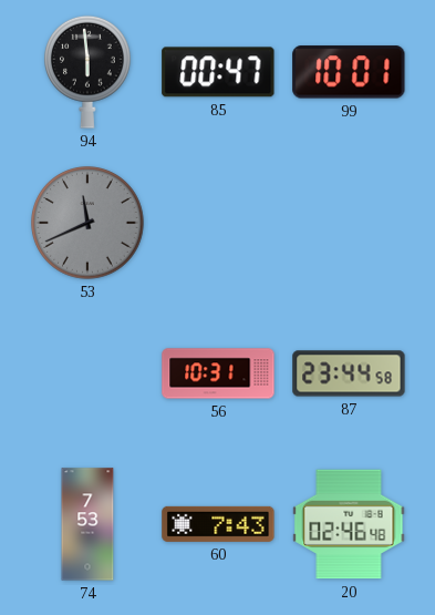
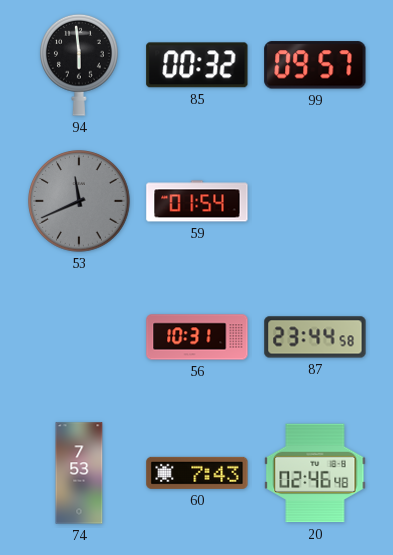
85: 00:47 -> 00:32 (197, 65)
99: 10:01 -> 09:57 (315, 65)
59: none -> 01:54 (197, 201)
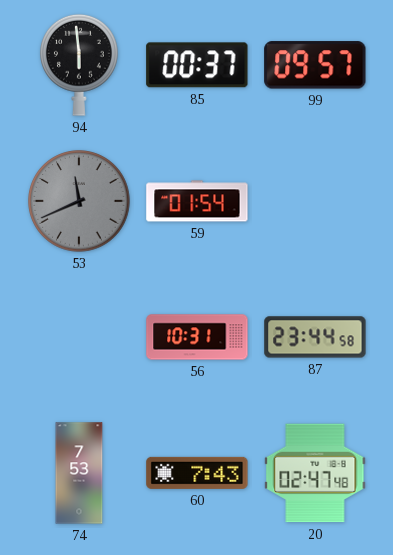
85: 00:32 -> 00:37 (197, 65)
20: 02:46 -> 02:47 (315, 473)
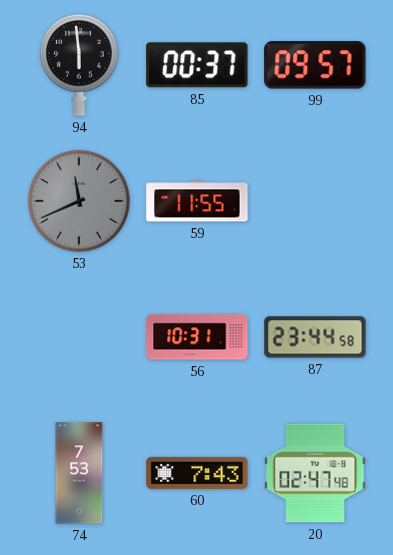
59: 01:54 -> 11:55 (197, 201)
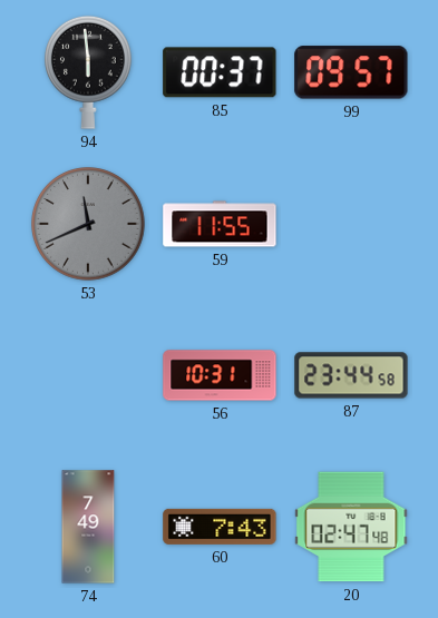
74: 7:53 -> 7:49 (88, 527)
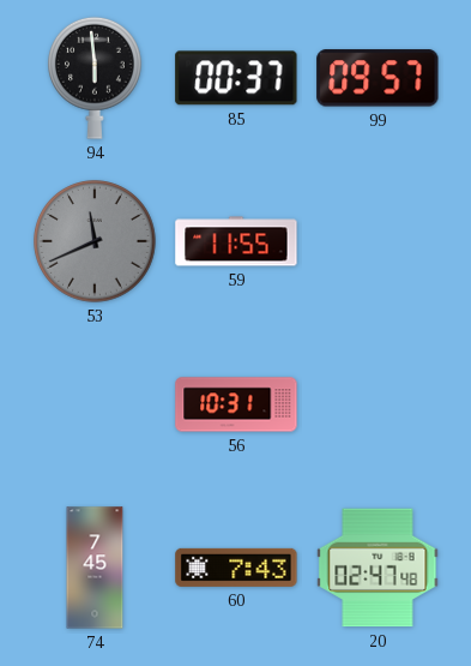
87: 23:44 -> none (351, 375)
74: 7:49 -> 7:45 (95, 568)
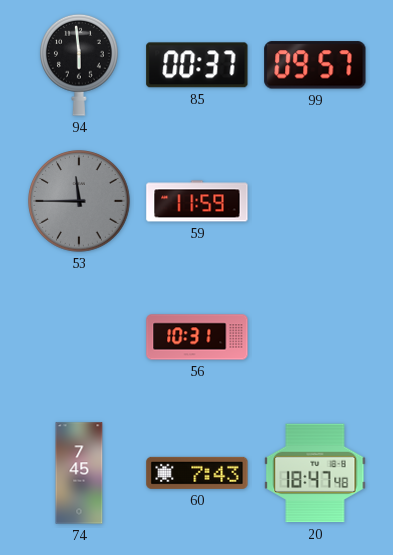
53: 11:41 -> 11:45 (79, 201)
59: 11:55 -> 11:59 (197, 201)
20: 02:47 -> 18:47 (315, 473)
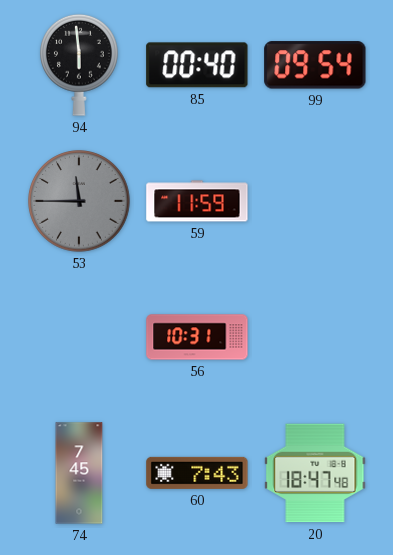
85: 00:37 -> 00:40 (197, 65)
99: 09:57 -> 09:54 (315, 65)
